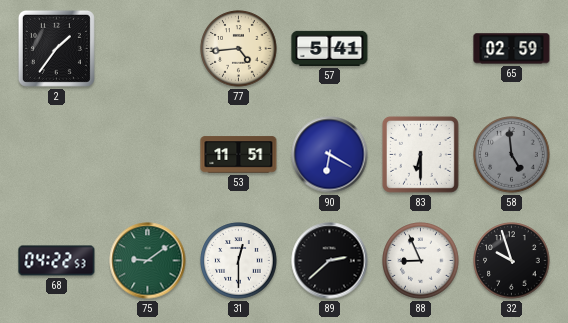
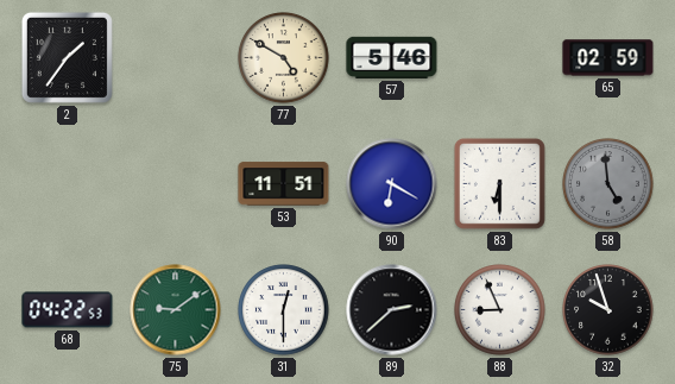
77: 4:44 -> 4:50 (284, 58)
57: 5:41 -> 5:46 (392, 57)
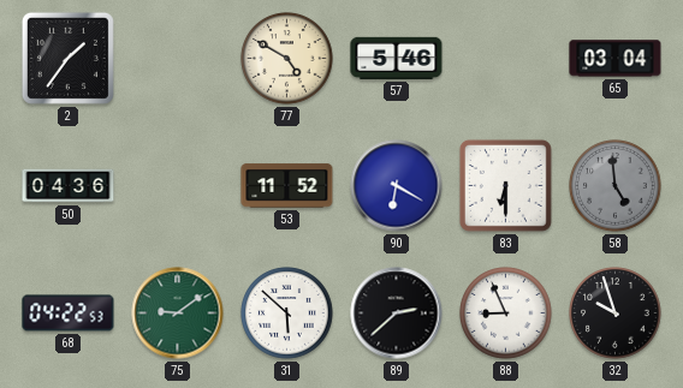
65: 02:59 -> 03:04 (616, 59)
50: none -> 04:36 (69, 186)
53: 11:51 -> 11:52 (287, 186)
31: 12:30 -> 5:52 (287, 314)
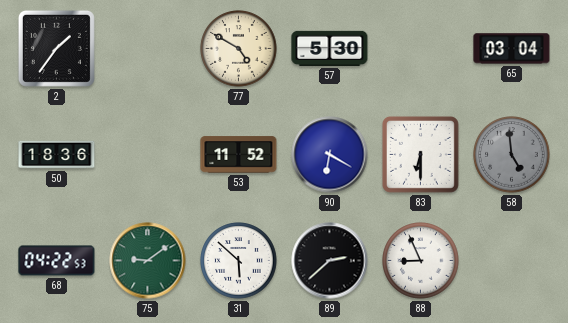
57: 5:46 -> 5:30 (330, 48)
50: 04:36 -> 18:36 (57, 155)
32: 9:57 -> none (616, 314)
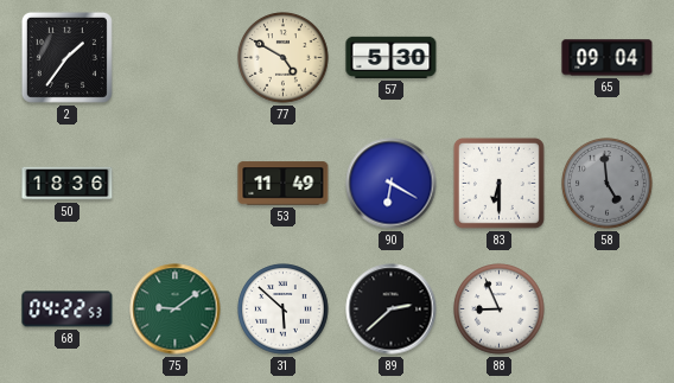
65: 03:04 -> 09:04 (608, 58)
53: 11:52 -> 11:49 (284, 184)
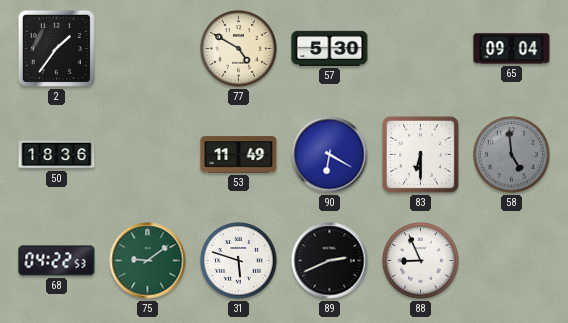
31: 5:52 -> 5:48 (239, 261)
89: 2:38 -> 2:41 (330, 261)
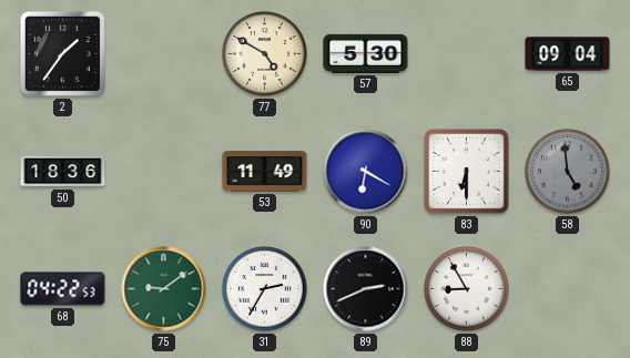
31: 5:48 -> 2:35 (265, 289)
88: 8:56 -> 8:55 (467, 289)
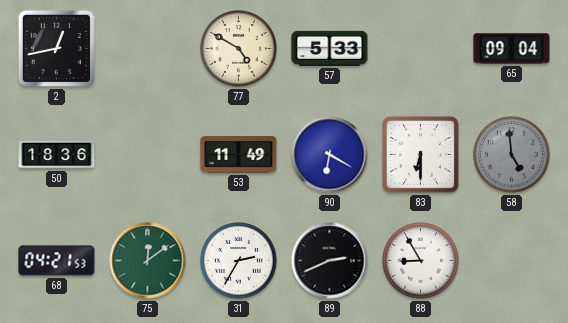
2: 1:36 -> 12:43 (56, 48)
57: 5:30 -> 5:33 (330, 48)
68: 04:22 -> 04:21 (57, 261)
75: 9:09 -> 12:09 (148, 261)
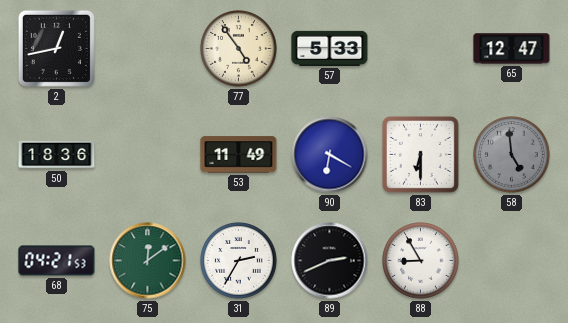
77: 4:50 -> 4:54 (239, 49)
65: 09:04 -> 12:47 (512, 49)
